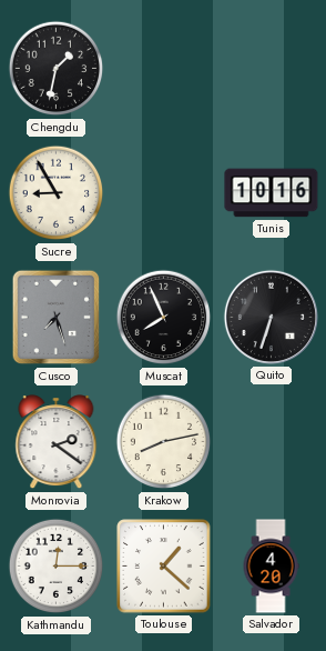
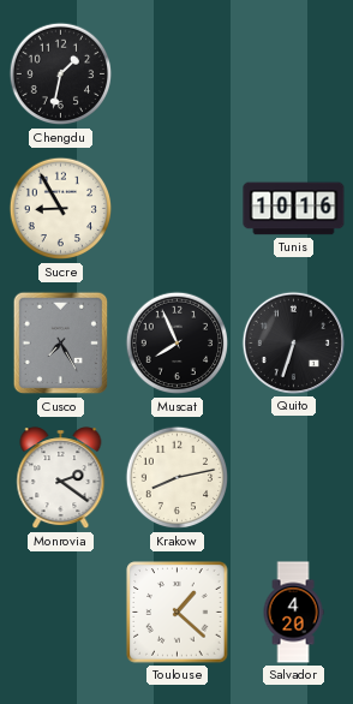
Cusco: 7:27 -> 7:25 (61, 344)
Kathmandu: 12:15 -> none (57, 567)
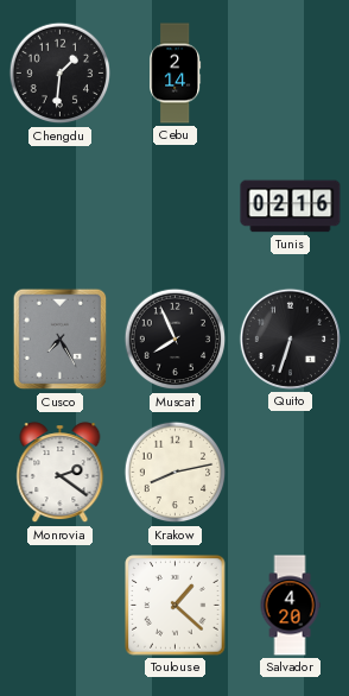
Chengdu: 1:32 -> 1:31 (61, 74)
Cebu: none -> 2:14 (176, 74)
Sucre: 8:55 -> none (61, 209)
Tunis: 10:16 -> 02:16 (291, 207)
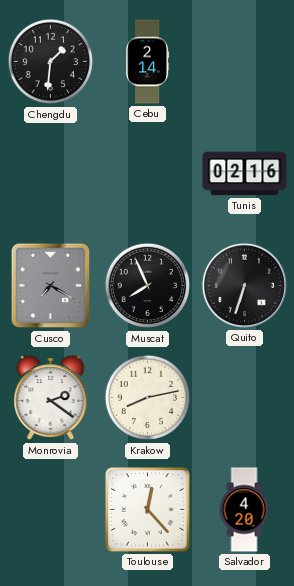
Cusco: 7:25 -> 7:20 (51, 286)
Toulouse: 1:22 -> 12:23 (148, 510)
